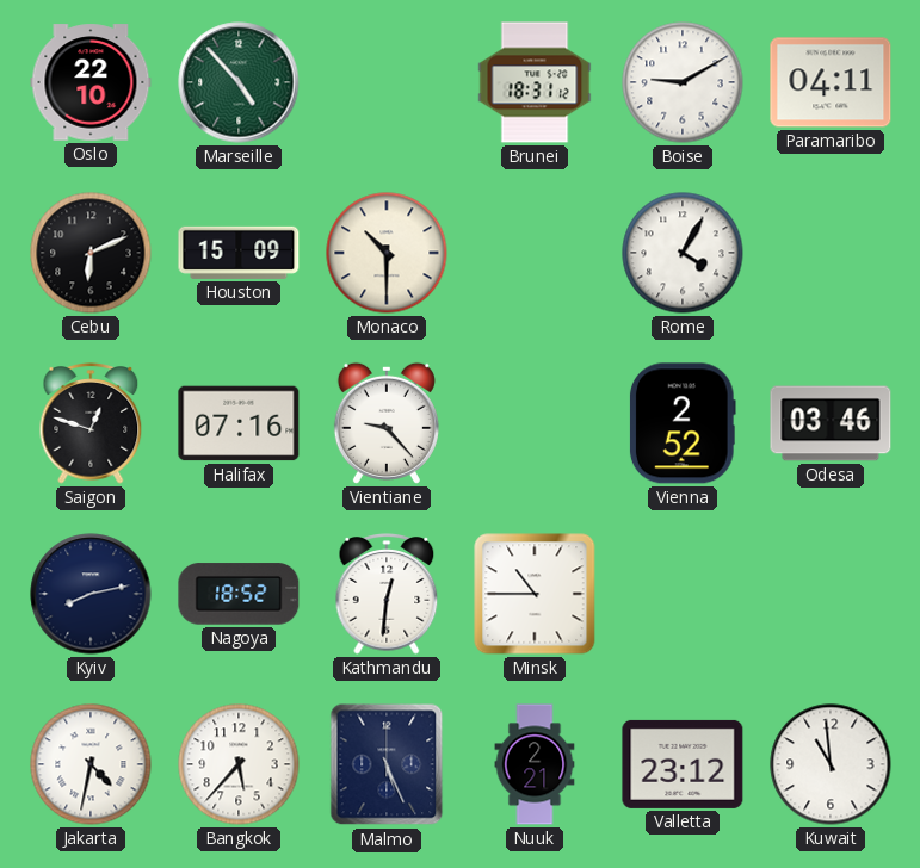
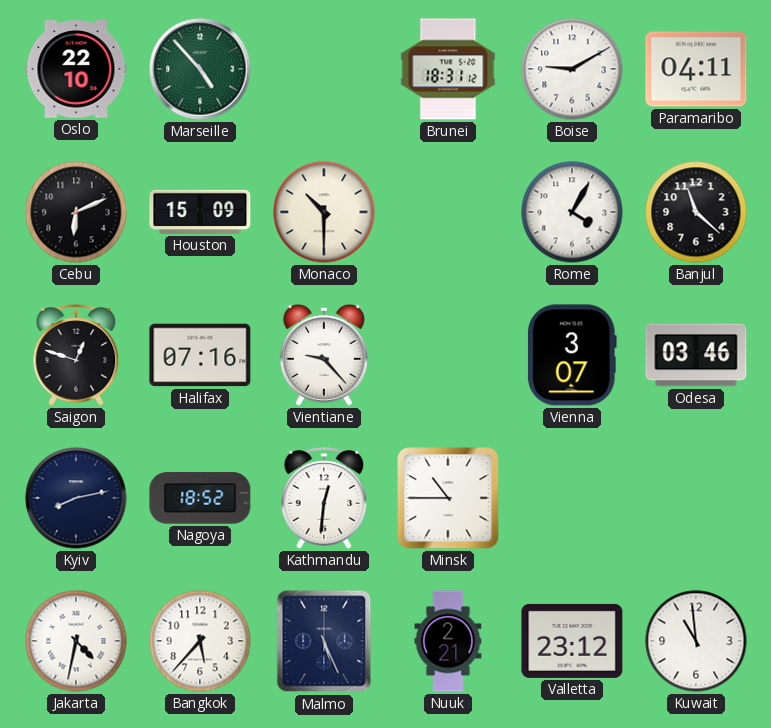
Banjul: none -> 11:22 (696, 212)
Vienna: 2:52 -> 3:07 (572, 355)
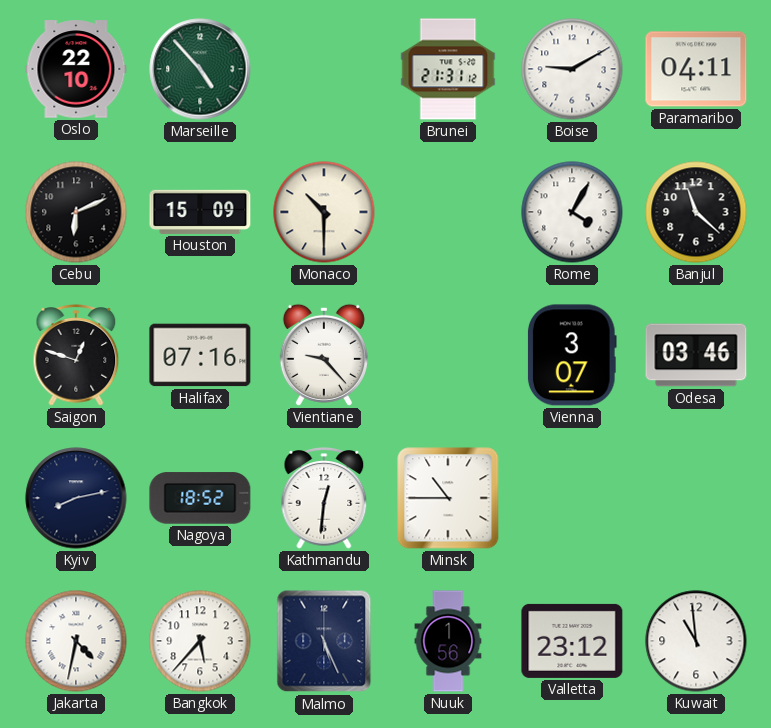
Brunei: 18:31 -> 21:31 (448, 69)
Nuuk: 2:21 -> 1:56 (448, 641)
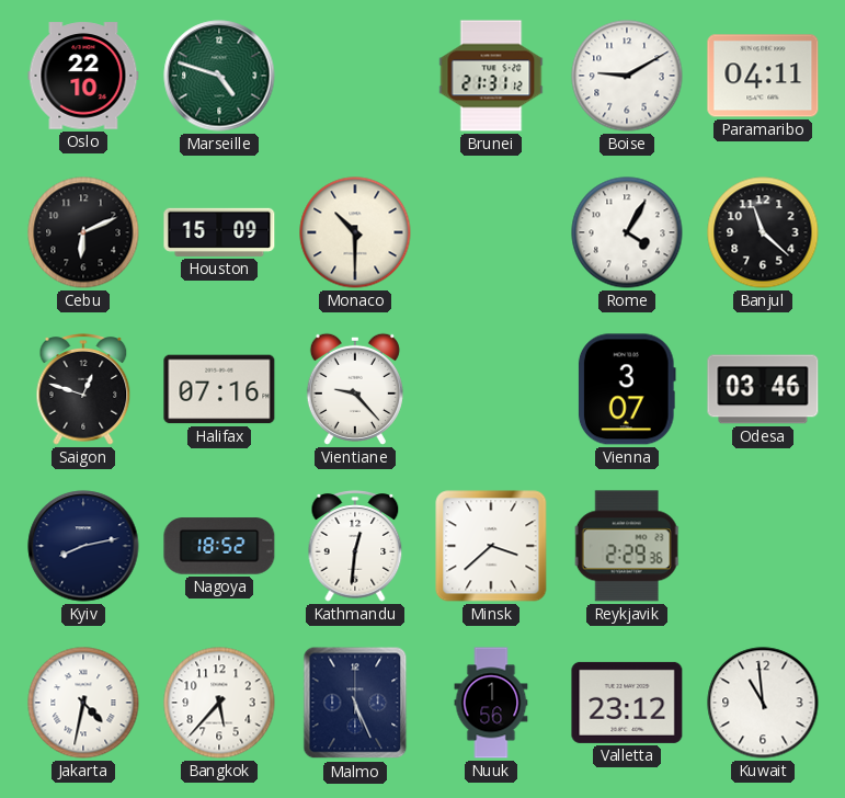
Marseille: 4:53 -> 4:48 (219, 76)
Minsk: 10:45 -> 3:38 (491, 546)
Reykjavik: none -> 2:29 (627, 546)
